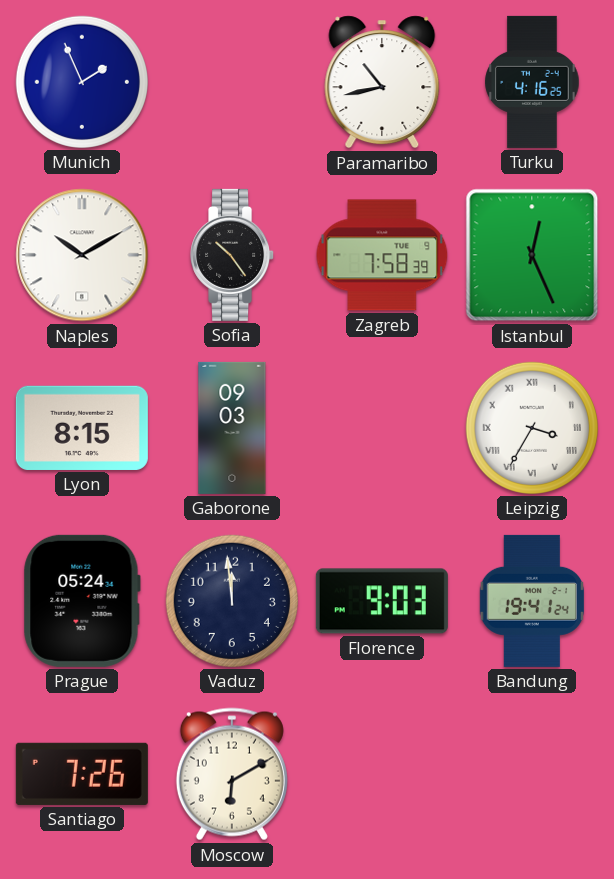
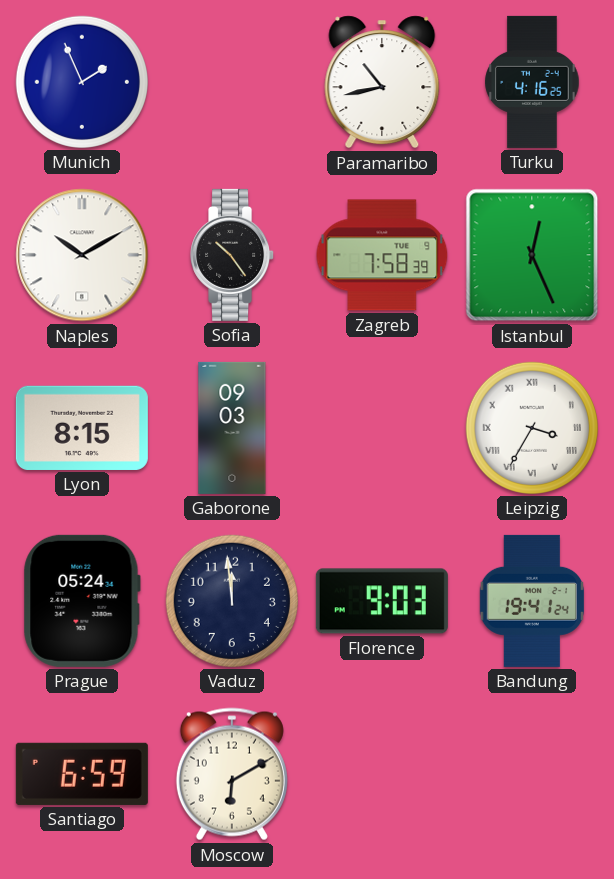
Santiago: 7:26 -> 6:59 (82, 774)
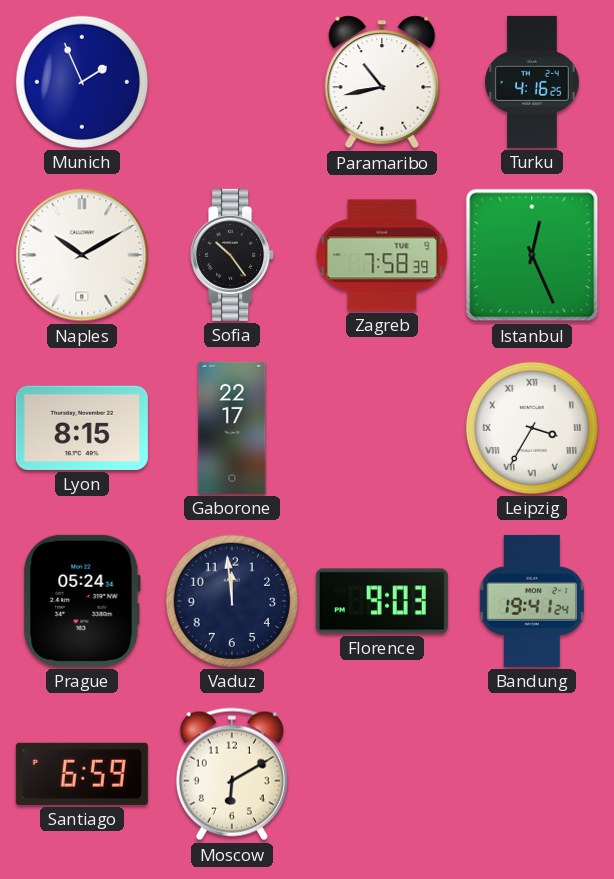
Gaborone: 09:03 -> 22:17 (232, 428)
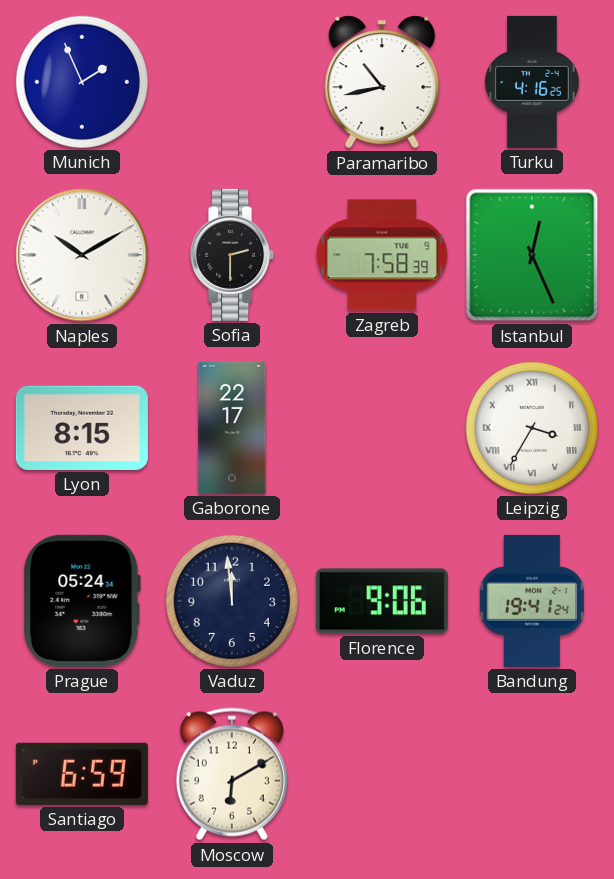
Sofia: 10:24 -> 2:30 (233, 255)
Florence: 9:03 -> 9:06 (382, 601)
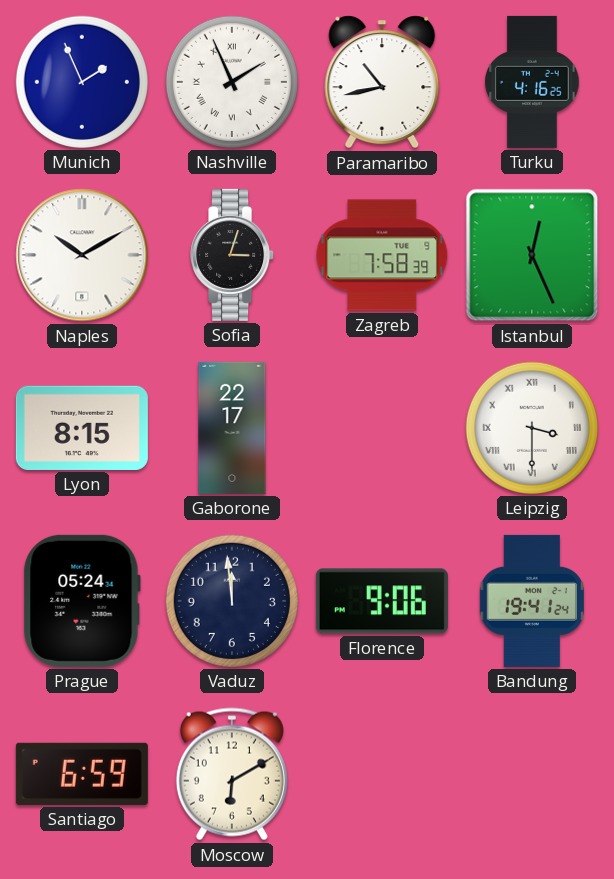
Nashville: none -> 1:56 (232, 82)
Sofia: 2:30 -> 3:03 (233, 255)
Leipzig: 3:35 -> 3:30 (532, 428)
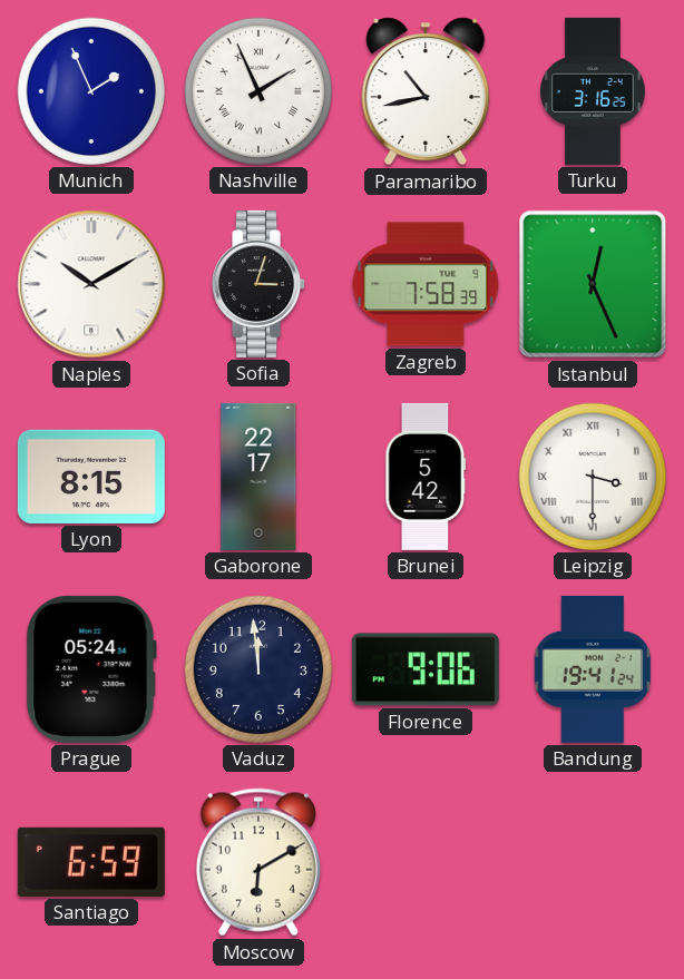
Turku: 4:16 -> 3:16 (593, 91)
Brunei: none -> 5:42 (426, 477)
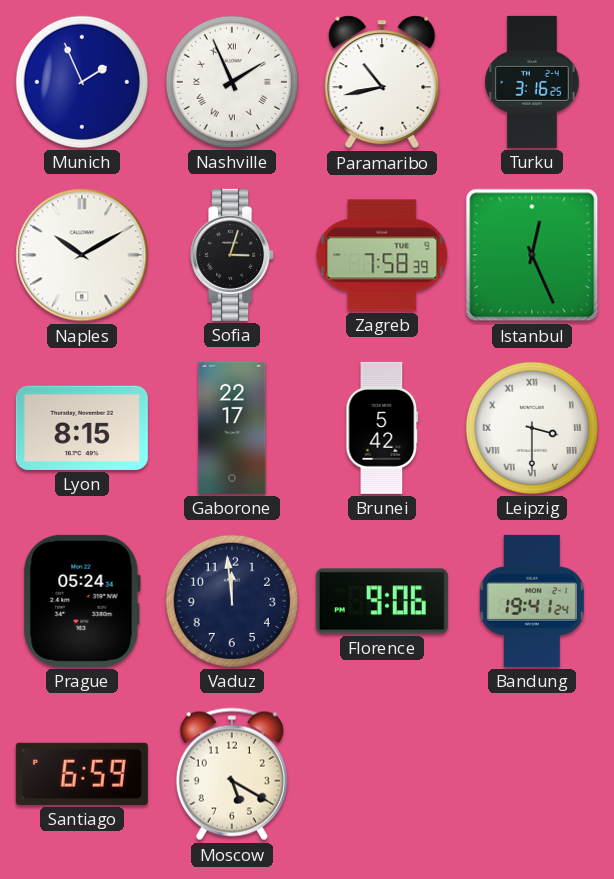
Moscow: 6:10 -> 5:20 (232, 774)
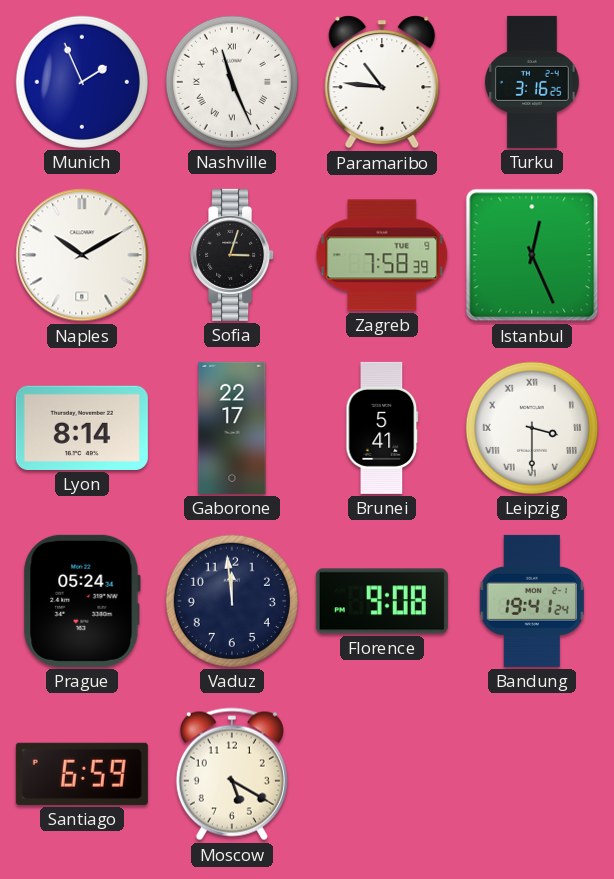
Nashville: 1:56 -> 11:26 (232, 82)
Paramaribo: 10:43 -> 10:46 (382, 82)
Lyon: 8:15 -> 8:14 (82, 428)
Brunei: 5:42 -> 5:41 (382, 428)
Florence: 9:06 -> 9:08 (382, 601)
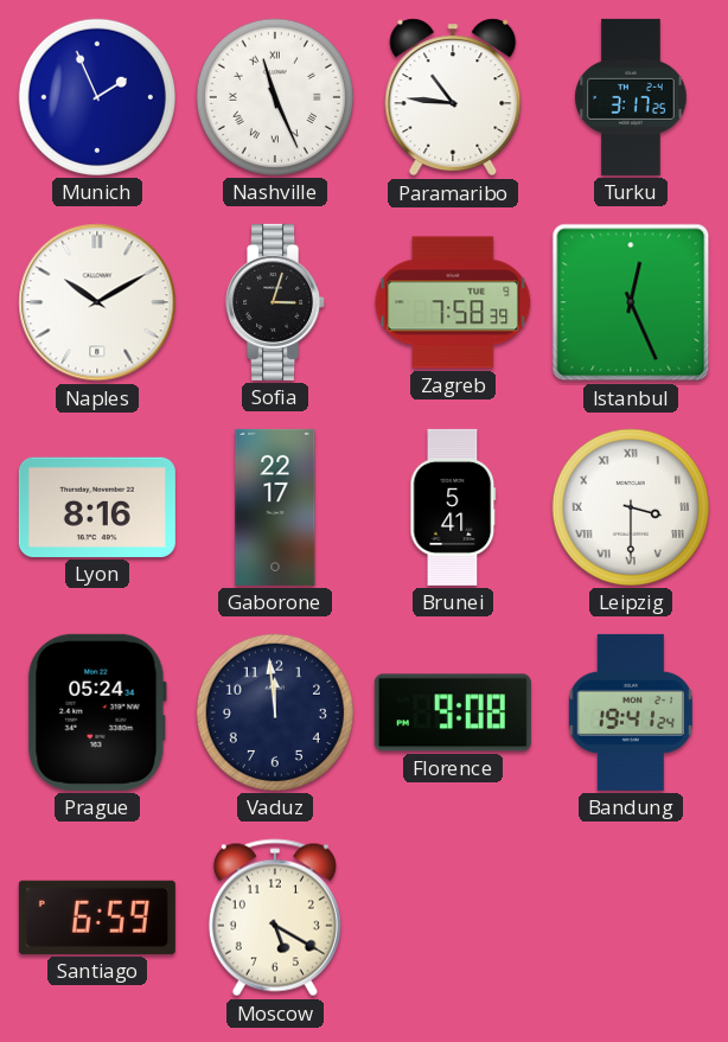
Turku: 3:16 -> 3:17 (631, 97)
Lyon: 8:14 -> 8:16 (97, 507)
